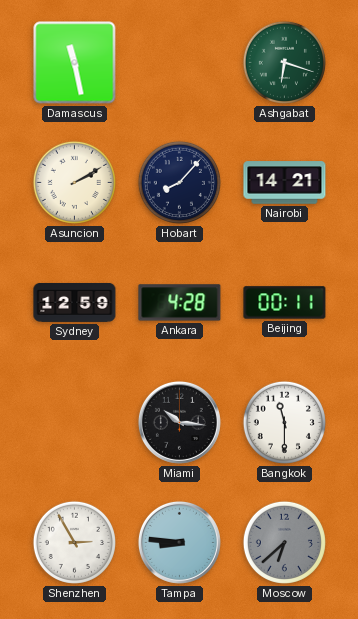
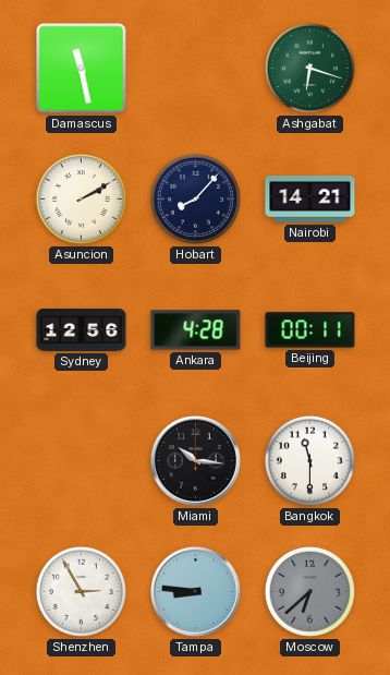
Sydney: 12:59 -> 12:56 (82, 329)
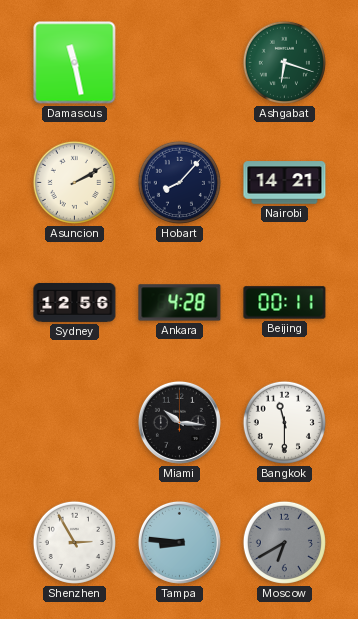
Moscow: 6:38 -> 6:40 (284, 542)
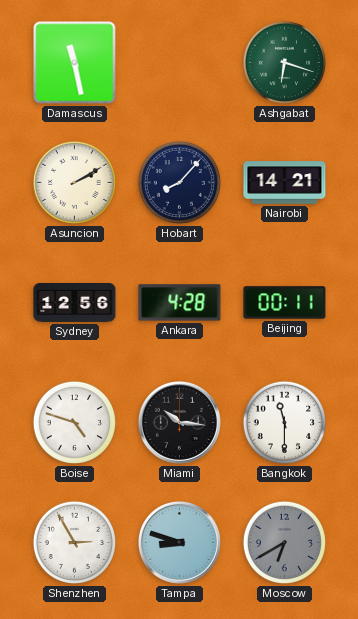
Boise: none -> 4:48 (74, 422)
Tampa: 8:46 -> 8:48 (179, 542)
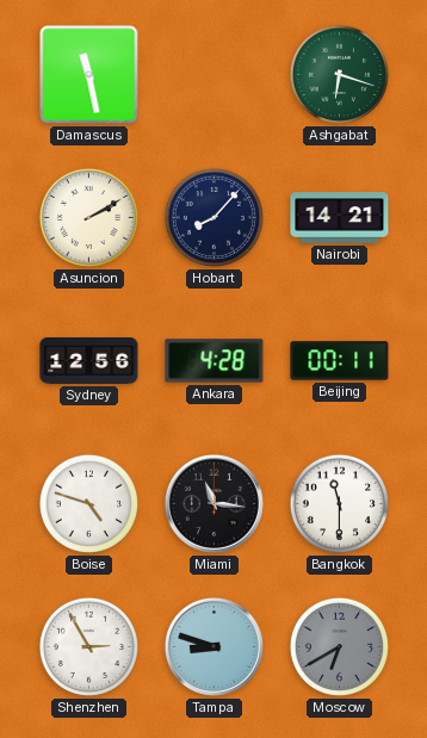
Miami: 10:16 -> 11:16 (213, 503)
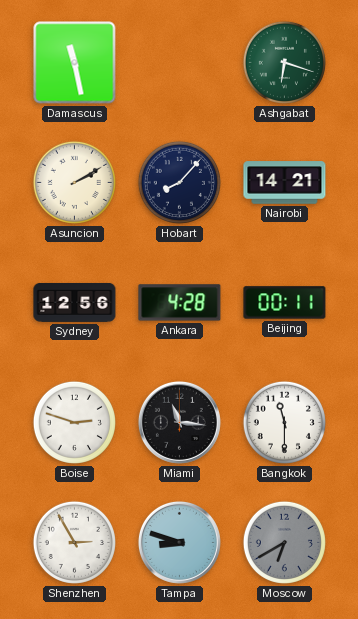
Boise: 4:48 -> 2:48 (74, 422)
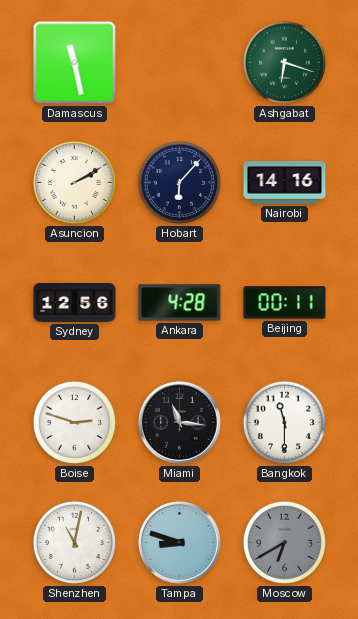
Hobart: 8:07 -> 6:07 (179, 182)
Nairobi: 14:21 -> 14:16 (285, 183)
Shenzhen: 2:55 -> 11:02 (74, 542)
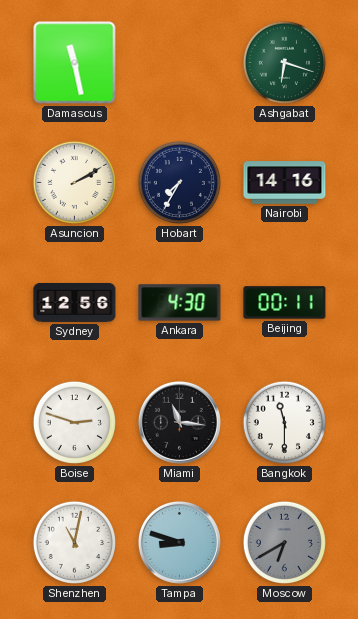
Hobart: 6:07 -> 7:35 (179, 182)
Ankara: 4:28 -> 4:30 (180, 303)
